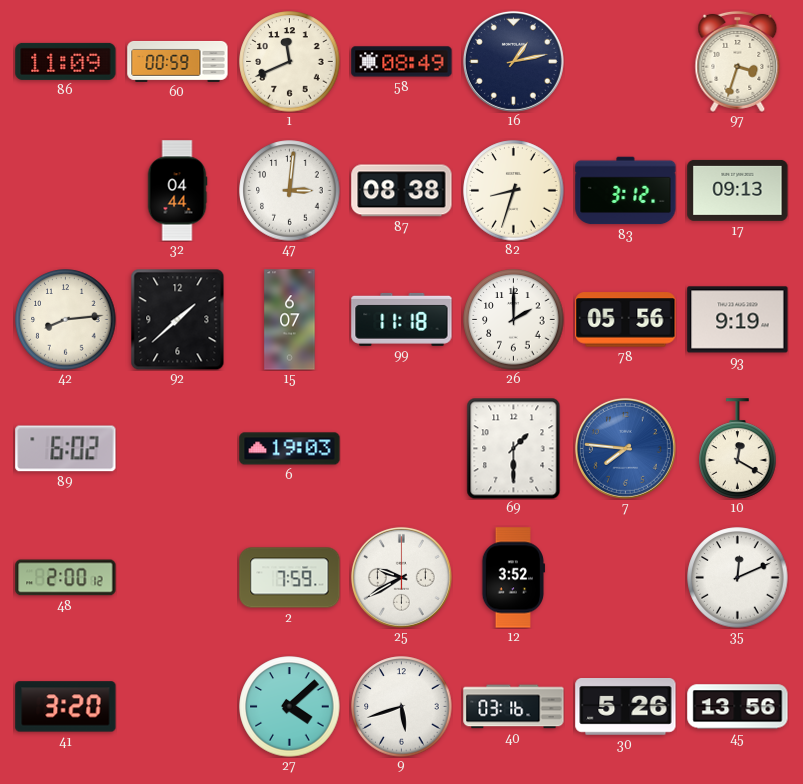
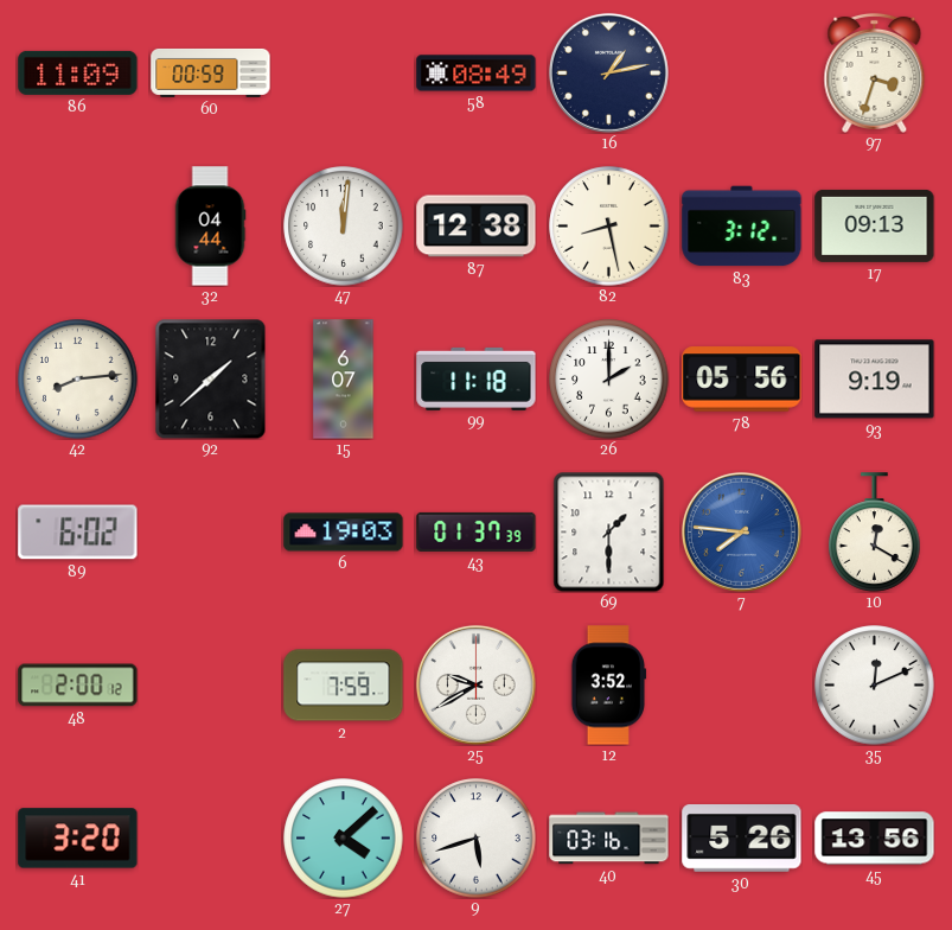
1: 11:41 -> none (290, 62)
47: 3:01 -> 12:01 (344, 227)
87: 08:38 -> 12:38 (477, 227)
82: 8:33 -> 8:28 (609, 227)
43: none -> 01:37 (477, 531)
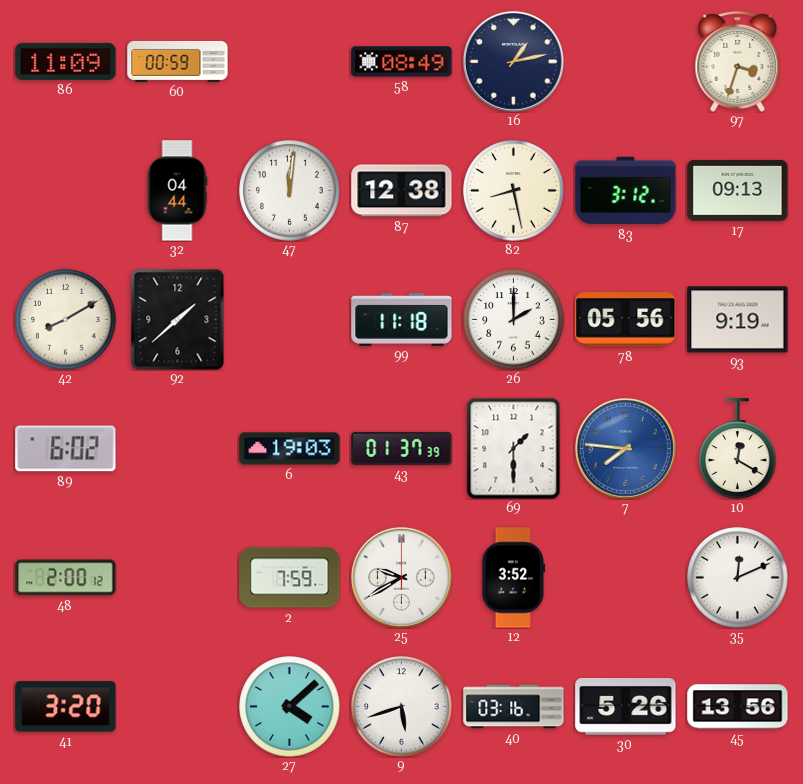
42: 8:14 -> 8:10 (66, 320)
15: 6:07 -> none (344, 380)
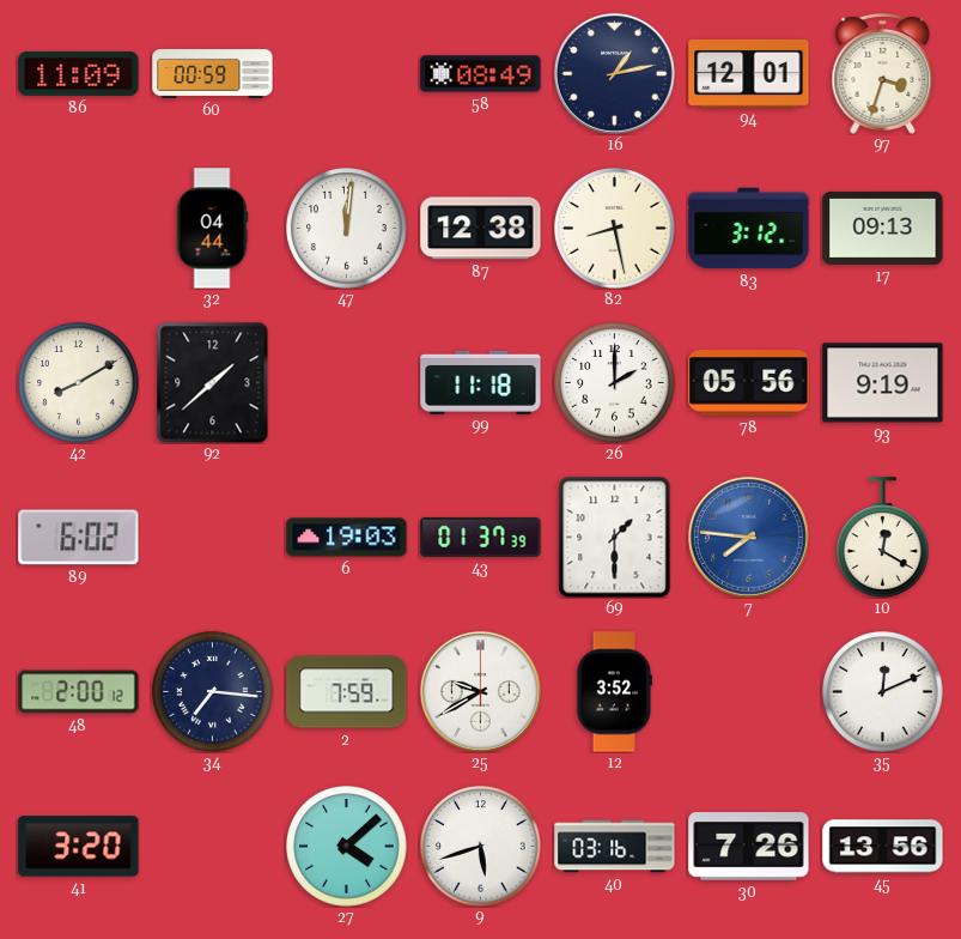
94: none -> 12:01 (749, 73)
34: none -> 7:16 (213, 692)
30: 5:26 -> 7:26 (749, 847)
